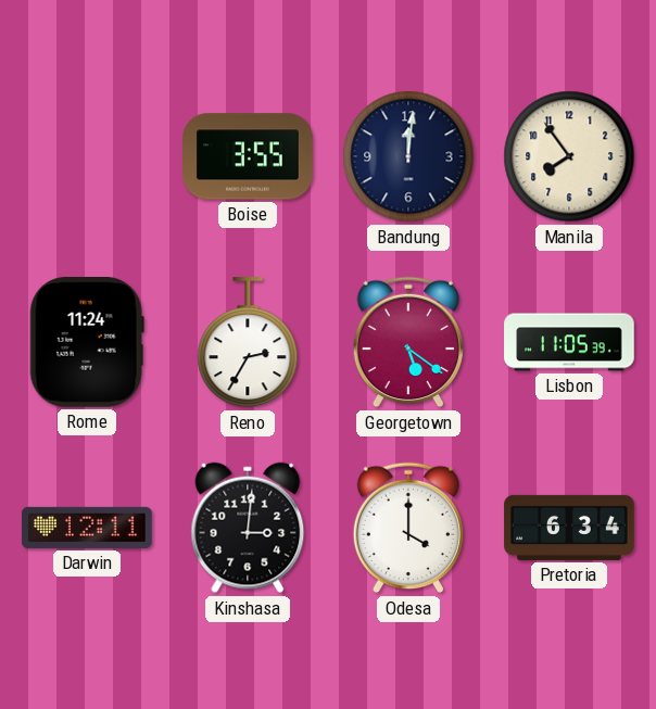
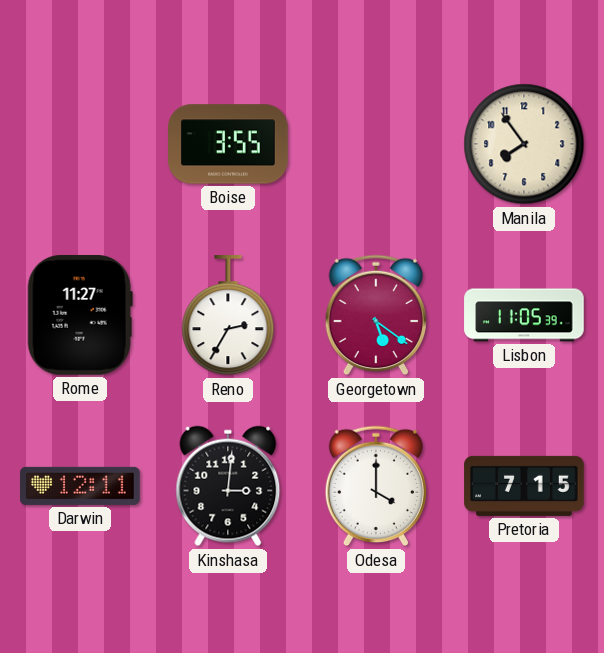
Bandung: 12:01 -> none (408, 156)
Rome: 11:24 -> 11:27 (80, 316)
Pretoria: 6:34 -> 7:15 (524, 486)
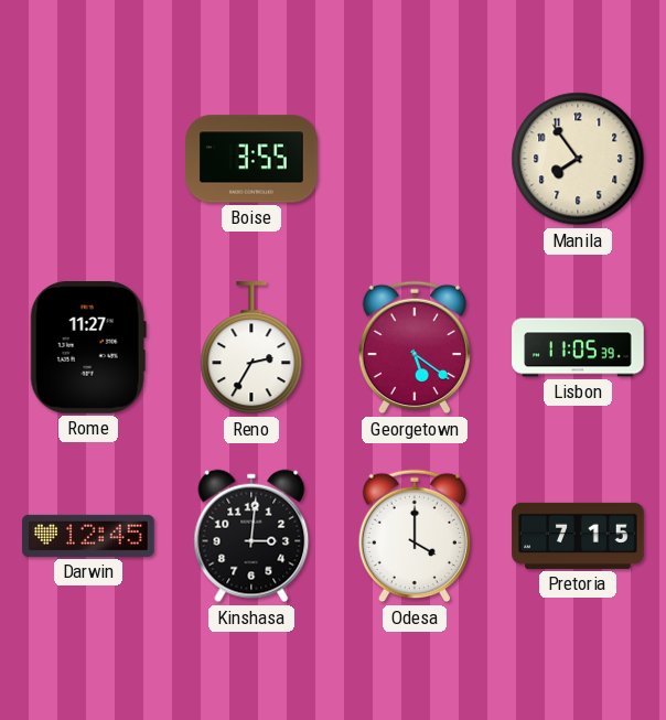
Darwin: 12:11 -> 12:45 (88, 536)
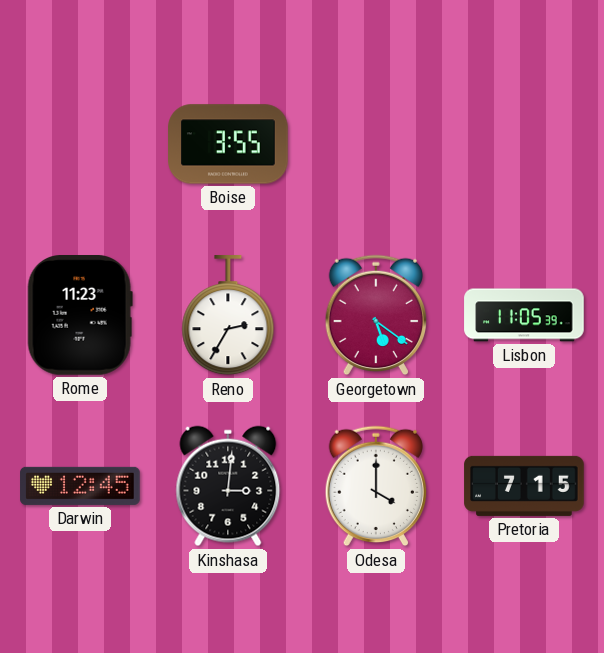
Manila: 7:54 -> none (578, 159)
Rome: 11:27 -> 11:23 (80, 316)
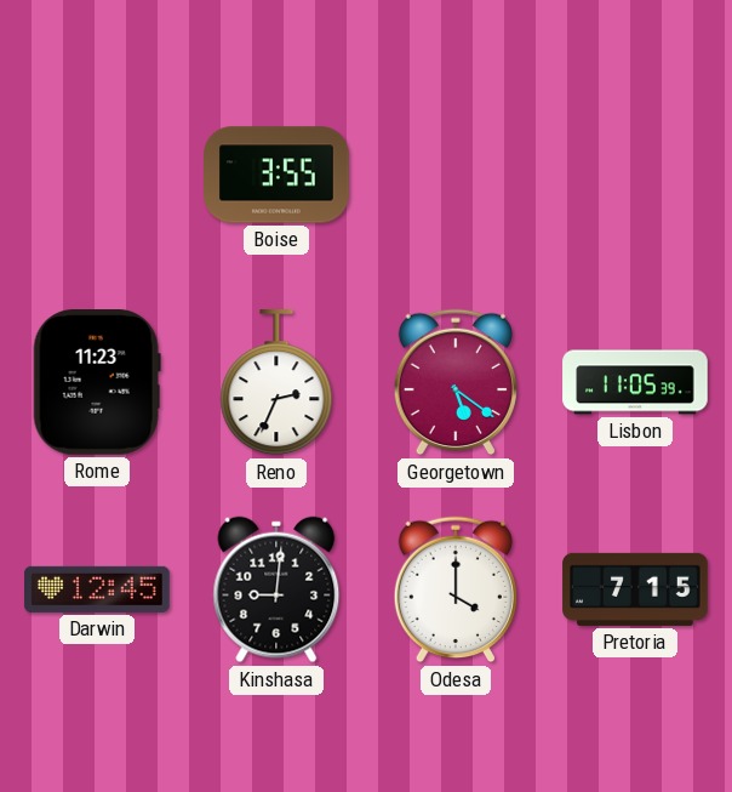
Reno: 2:35 -> 2:34 (276, 383)
Kinshasa: 3:01 -> 9:01 (276, 589)
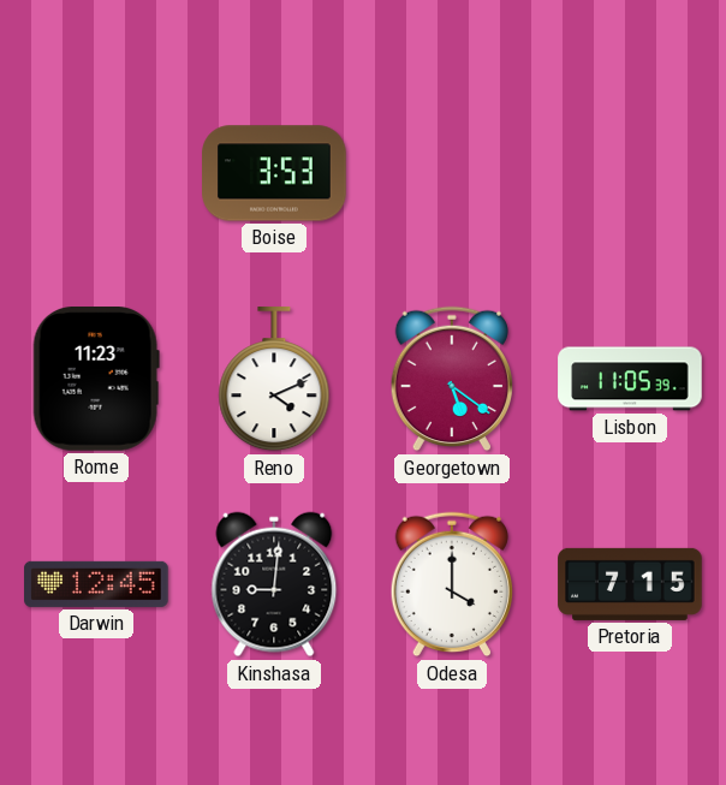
Boise: 3:55 -> 3:53 (274, 173)
Reno: 2:34 -> 4:11 (274, 380)
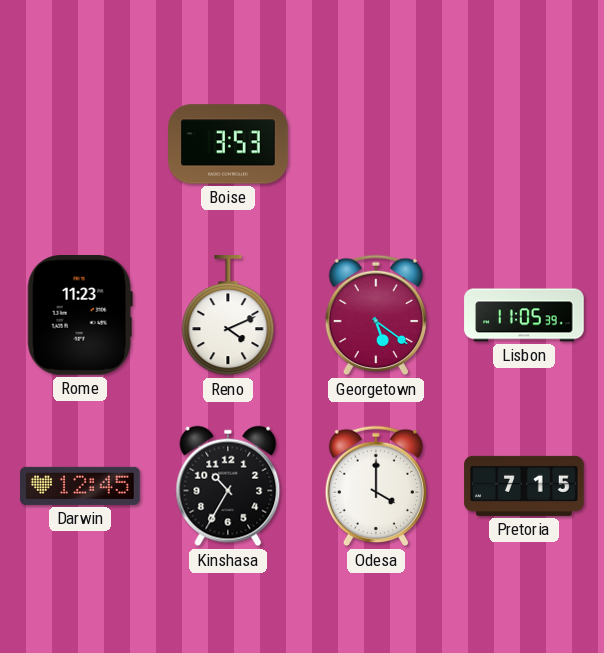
Kinshasa: 9:01 -> 10:35 (228, 486)
